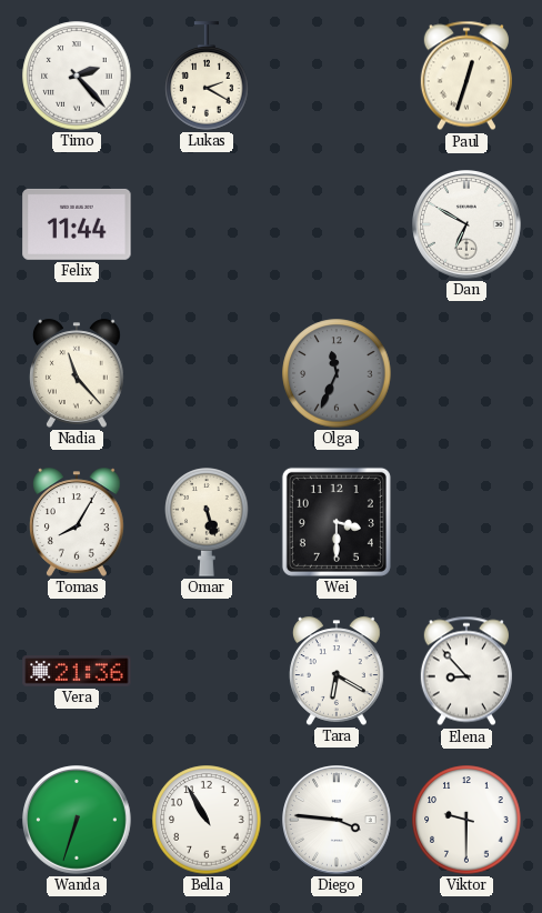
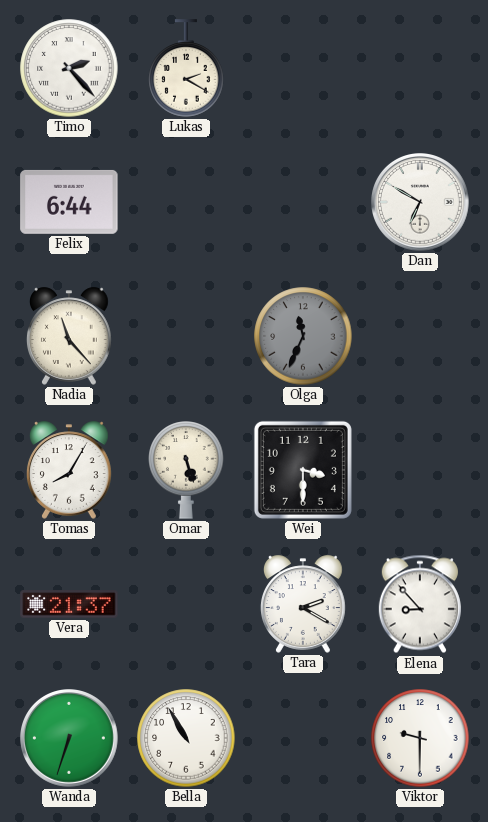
Paul: 12:33 -> none (466, 76)
Felix: 11:44 -> 6:44 (69, 202)
Vera: 21:36 -> 21:37 (69, 604)
Tara: 6:20 -> 2:20 (303, 604)
Diego: 3:46 -> none (338, 821)
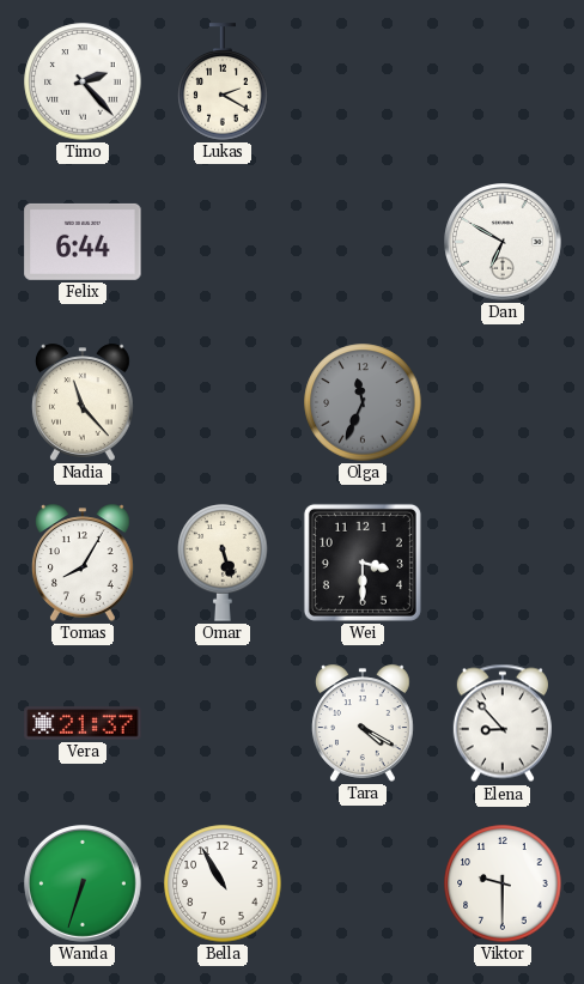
Tara: 2:20 -> 4:20 (363, 723)
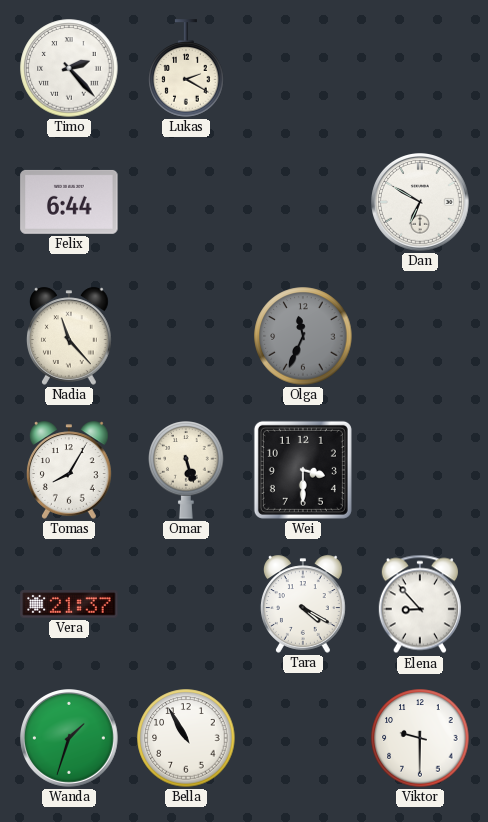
Wanda: 6:33 -> 1:33 (70, 739)
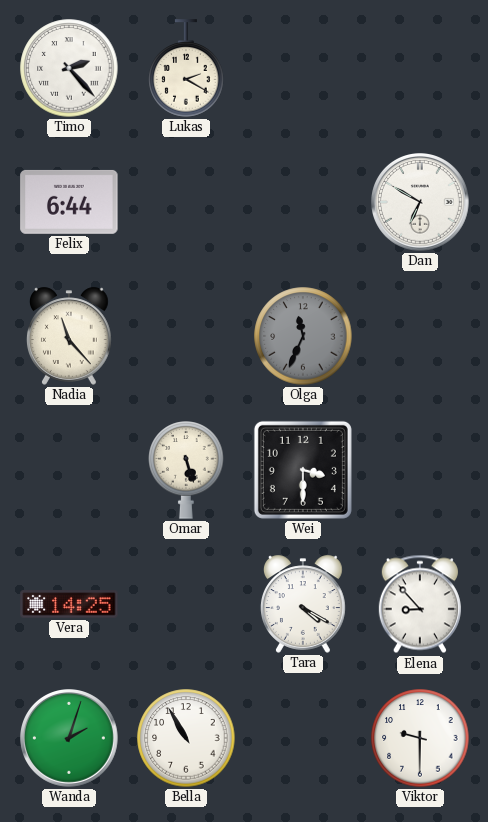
Tomas: 8:05 -> none (69, 470)
Vera: 21:37 -> 14:25 (69, 604)
Wanda: 1:33 -> 2:03 (70, 739)
